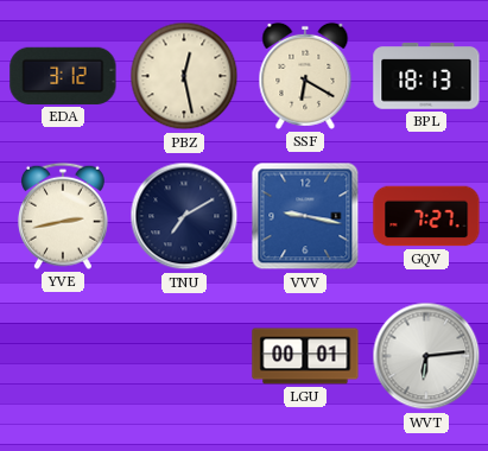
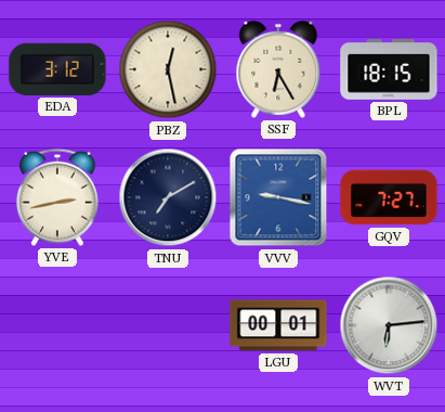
SSF: 6:20 -> 6:25 (278, 69)
BPL: 18:13 -> 18:15 (389, 69)
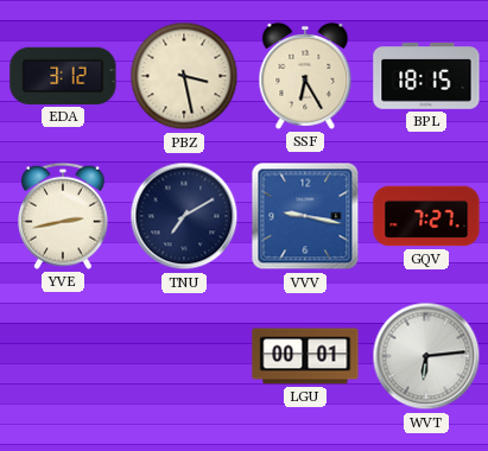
PBZ: 12:28 -> 3:28 (184, 76)
